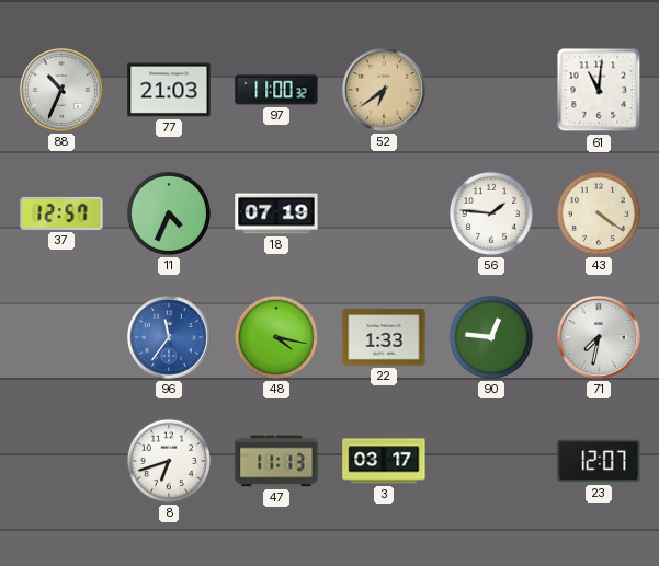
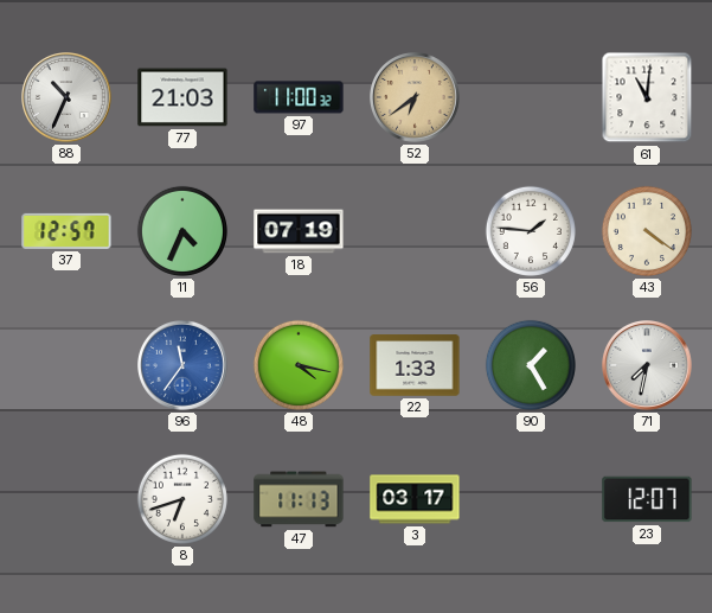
90: 12:46 -> 1:25 (531, 365)
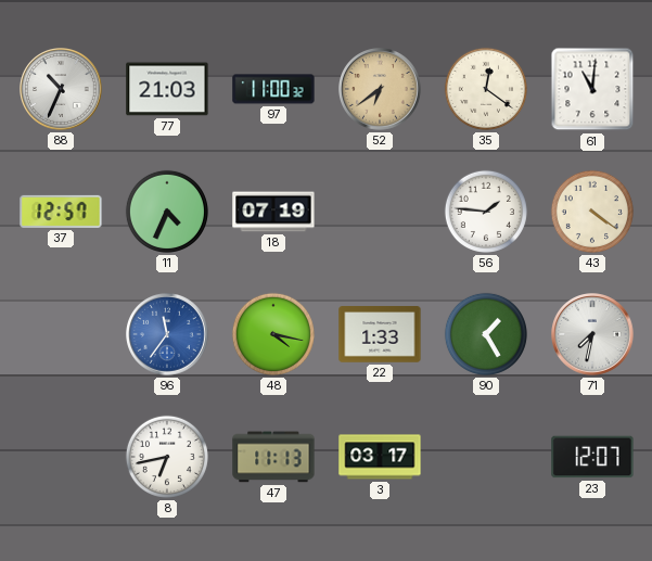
35: none -> 12:21 (486, 89)
8: 6:42 -> 6:43 (167, 457)
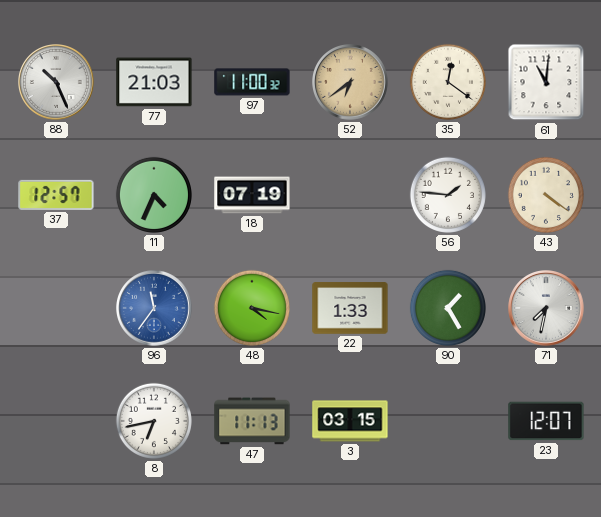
88: 10:34 -> 10:26 (57, 83)
3: 03:17 -> 03:15 (350, 421)
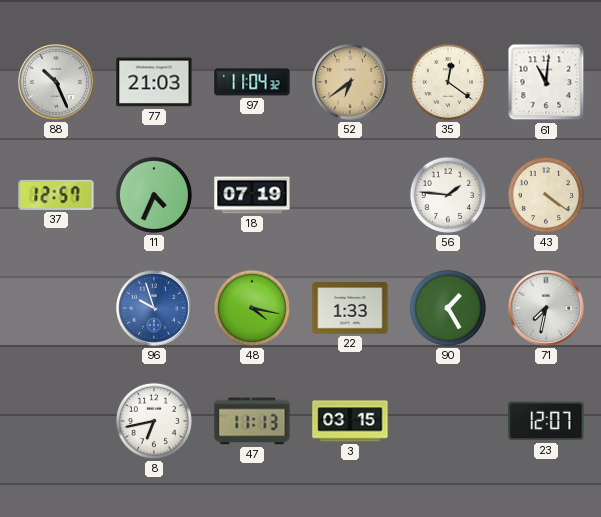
97: 11:00 -> 11:04 (252, 82)
96: 11:36 -> 9:57 (155, 309)
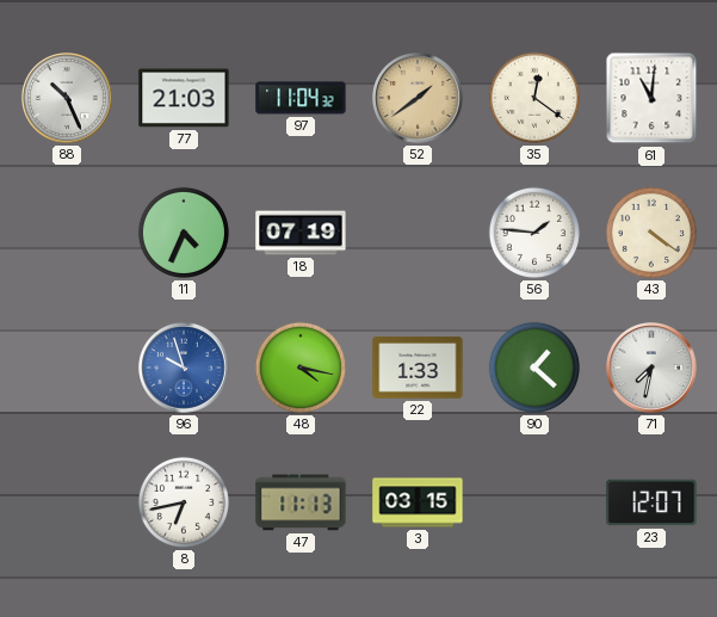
52: 6:39 -> 1:39 (419, 99)
37: 12:57 -> none (56, 195)
90: 1:25 -> 1:22 (534, 368)
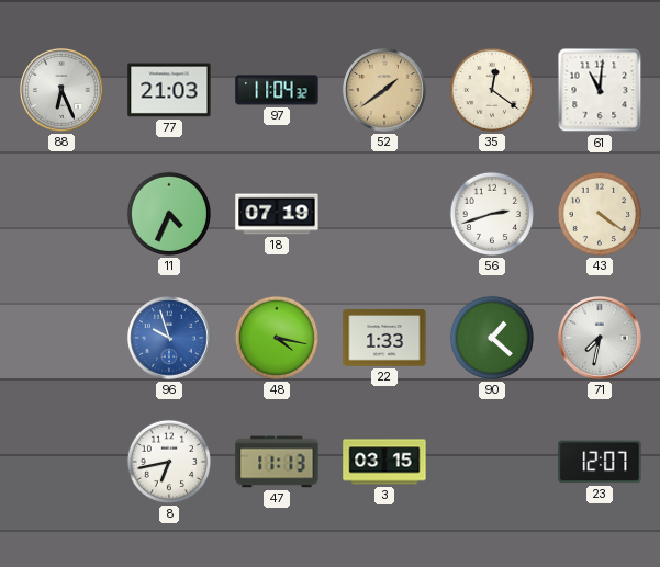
88: 10:26 -> 6:26 (63, 91)
56: 1:46 -> 2:42 (492, 214)
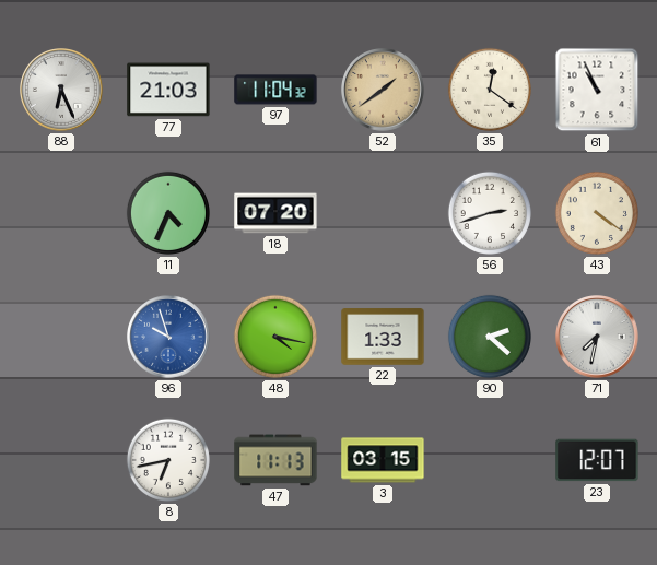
61: 11:01 -> 10:56 (597, 90)
18: 07:19 -> 07:20 (275, 213)
90: 1:22 -> 2:22 (490, 337)
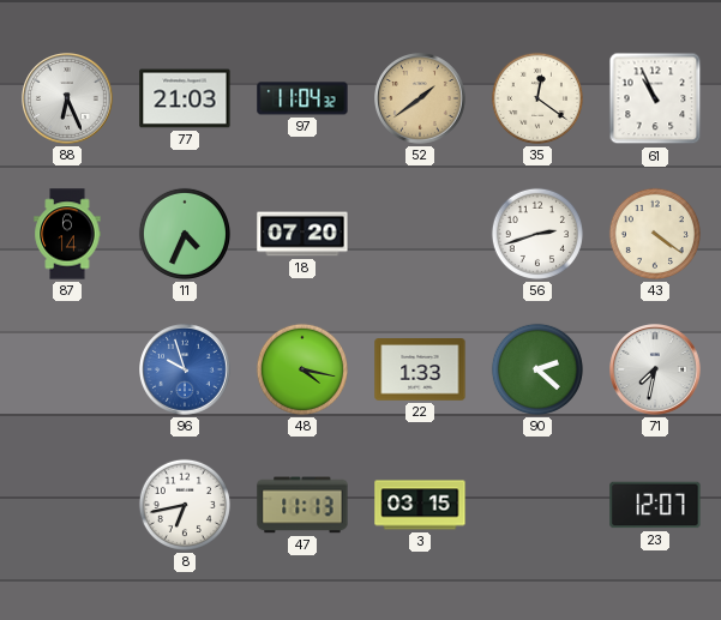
87: none -> 6:14 (67, 234)
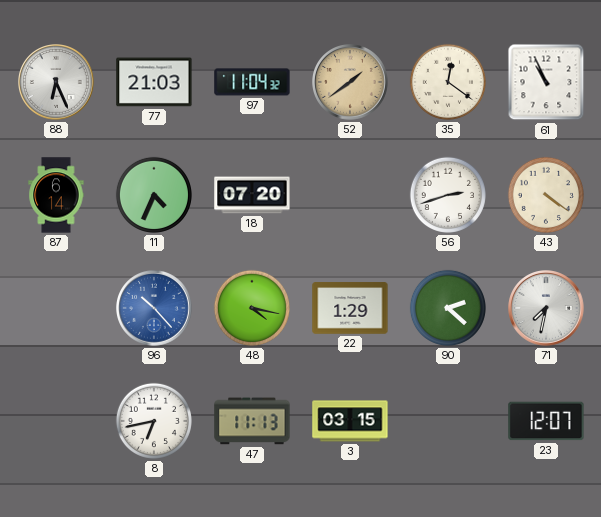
96: 9:57 -> 10:23 (155, 309)
22: 1:33 -> 1:29 (350, 308)
